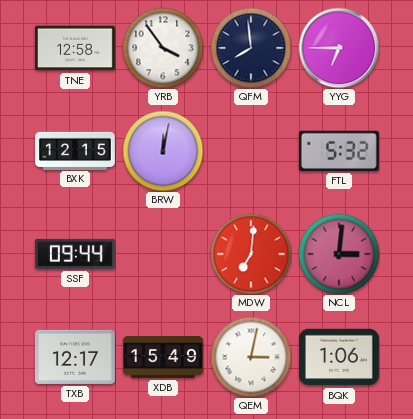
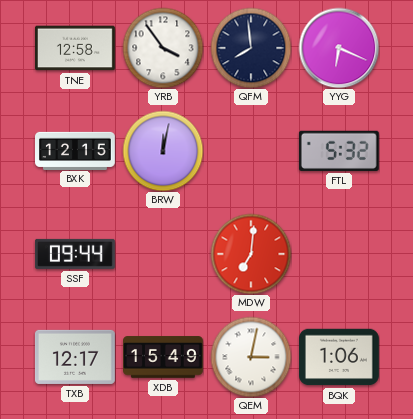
YYG: 6:45 -> 6:19 (339, 48)
NCL: 3:01 -> none (339, 254)
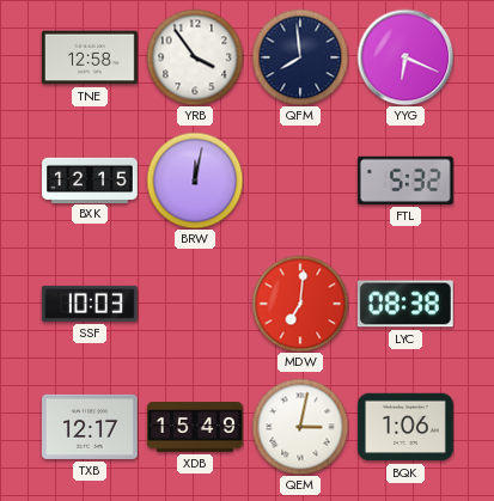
SSF: 09:44 -> 10:03 (90, 304)
LYC: none -> 08:38 (405, 304)
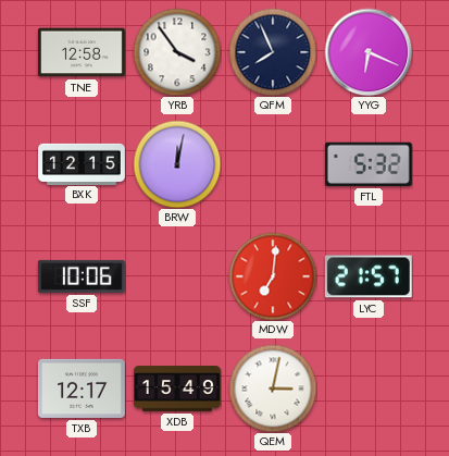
QFM: 7:59 -> 7:56 (273, 52)
SSF: 10:03 -> 10:06 (82, 276)
LYC: 08:38 -> 21:57 (369, 276)
BQK: 1:06 -> none (407, 427)
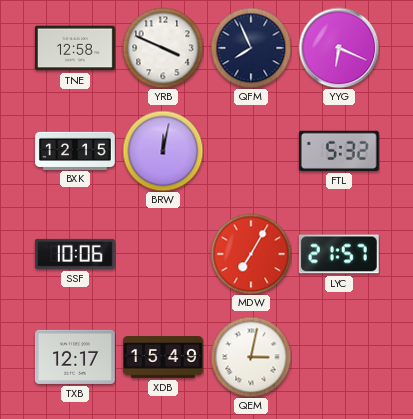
YRB: 3:54 -> 3:49 (163, 48)
MDW: 7:01 -> 7:05 (251, 254)
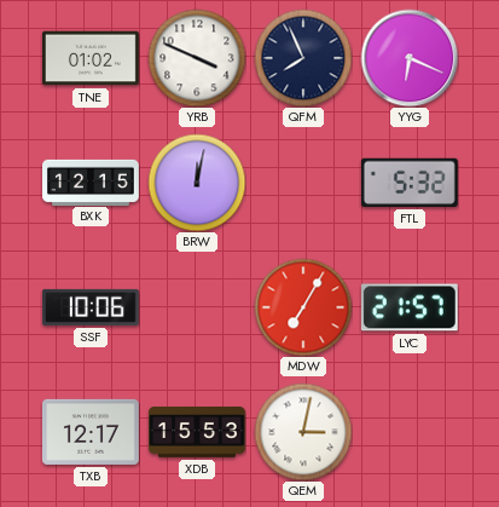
TNE: 12:58 -> 01:02 (91, 58)
XDB: 15:49 -> 15:53 (198, 432)
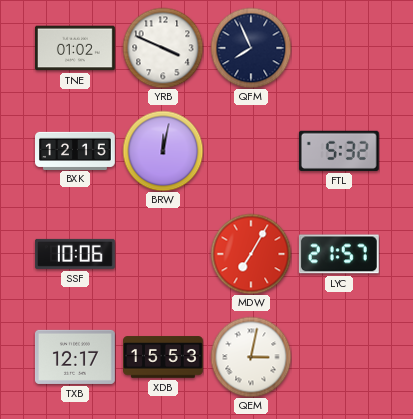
YYG: 6:19 -> none (410, 58)
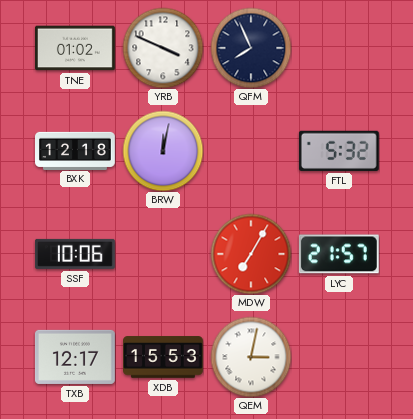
BXK: 12:15 -> 12:18 (76, 150)
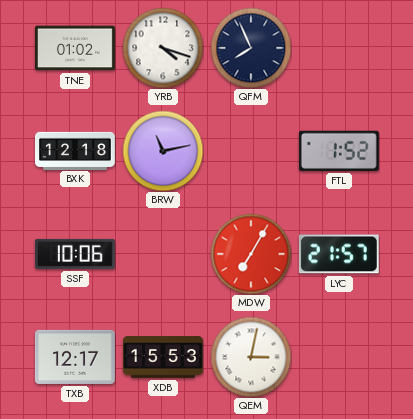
YRB: 3:49 -> 4:18 (163, 48)
BRW: 12:02 -> 11:13 (163, 151)
FTL: 5:32 -> 1:52 (339, 151)
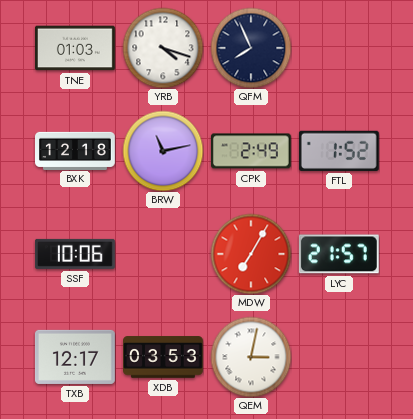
TNE: 01:02 -> 01:03 (75, 48)
CPK: none -> 2:49 (251, 151)
XDB: 15:53 -> 03:53 (164, 357)
